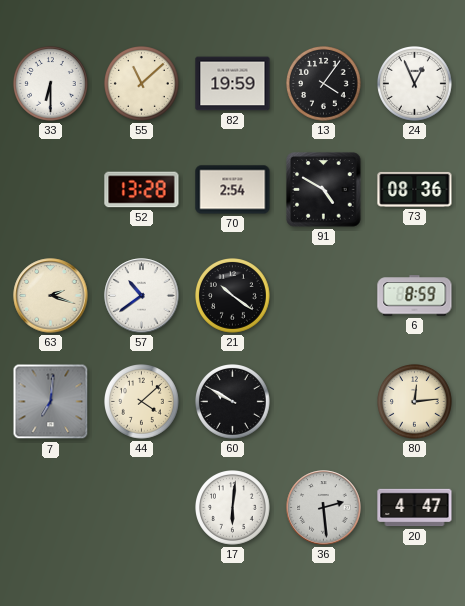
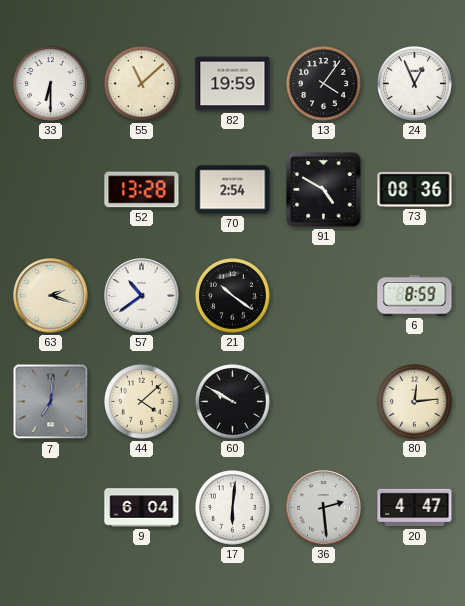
9: none -> 6:04 (142, 508)
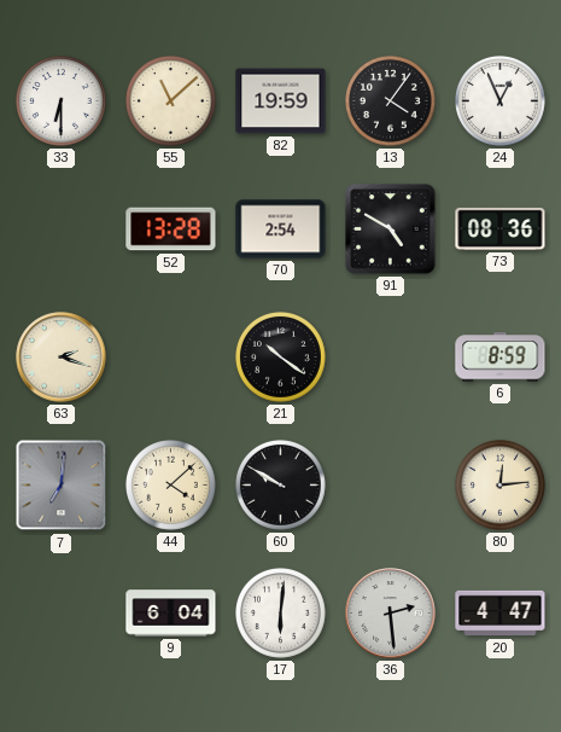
57: 10:39 -> none (142, 296)
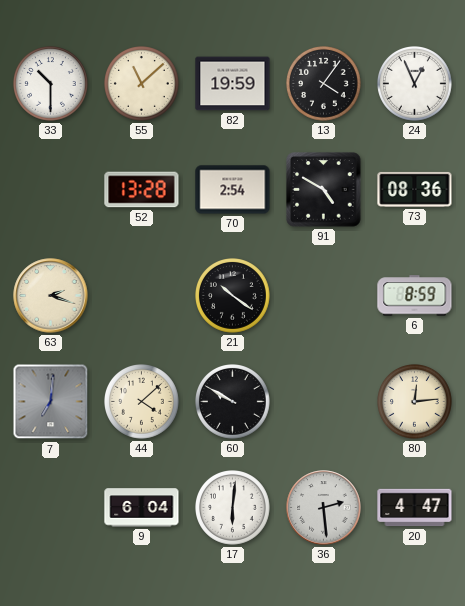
33: 6:30 -> 10:30 (51, 84)
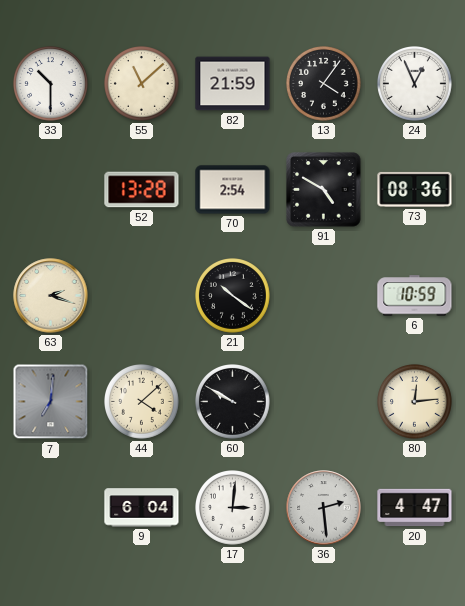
82: 19:59 -> 21:59 (233, 84)
6: 8:59 -> 10:59 (415, 296)
17: 6:01 -> 3:01 (233, 508)
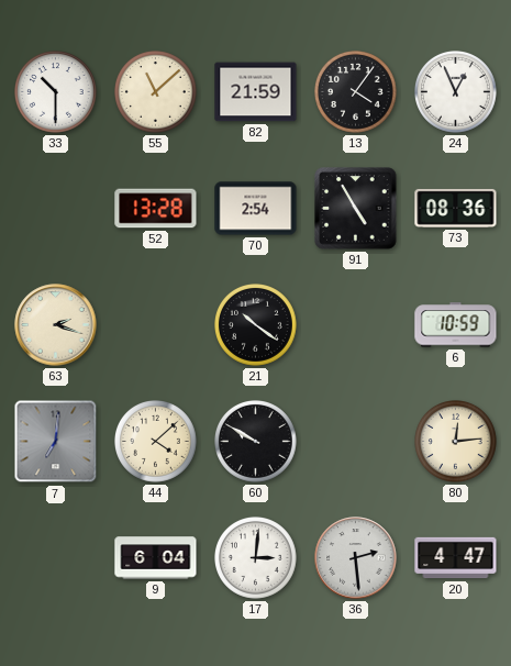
91: 4:50 -> 4:55 (356, 209)
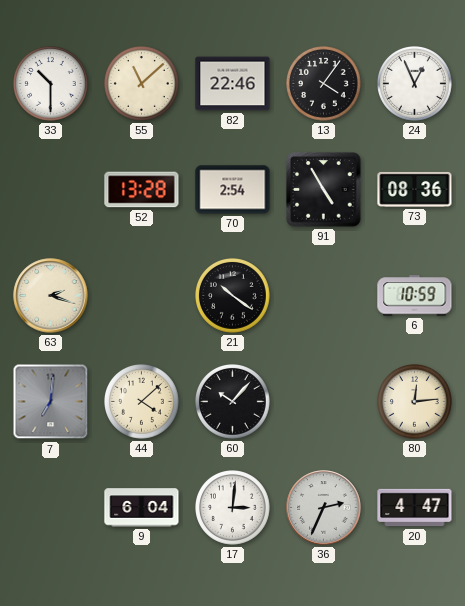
82: 21:59 -> 22:46 (233, 84)
60: 9:50 -> 10:07 (233, 402)
36: 2:29 -> 2:34 (324, 508)
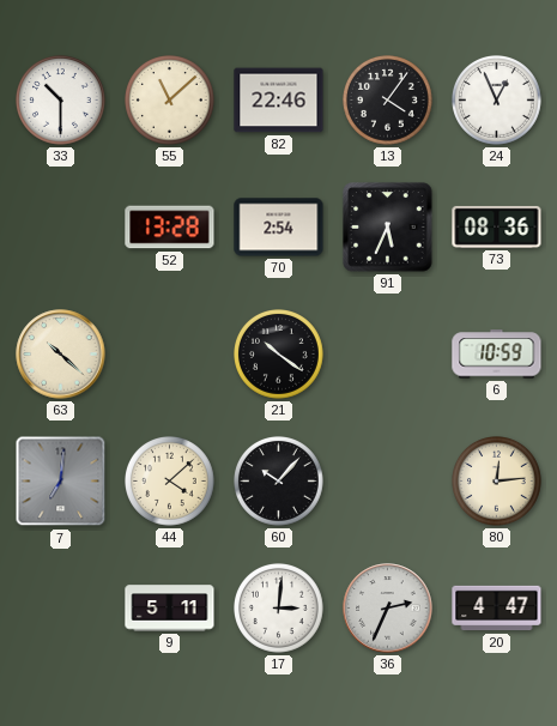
91: 4:55 -> 5:34 (388, 228)
63: 2:18 -> 10:22 (61, 355)
9: 6:04 -> 5:11 (170, 609)
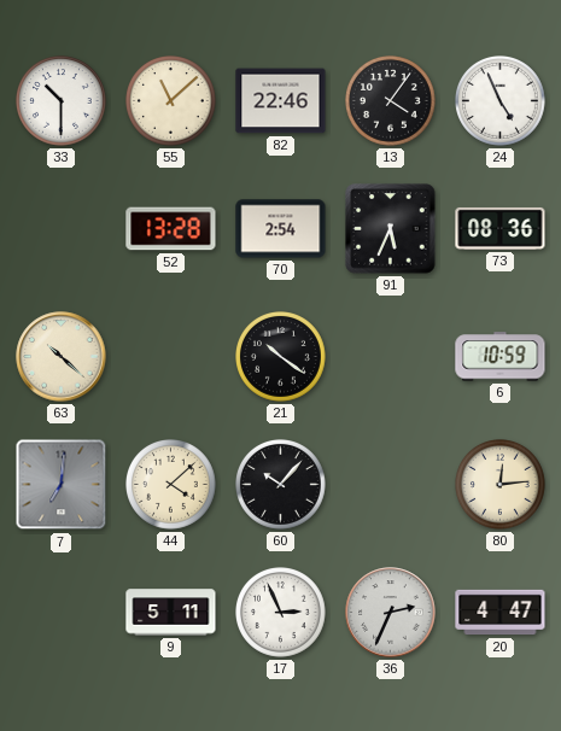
24: 12:56 -> 4:56 (501, 101)
17: 3:01 -> 2:56 (281, 613)
